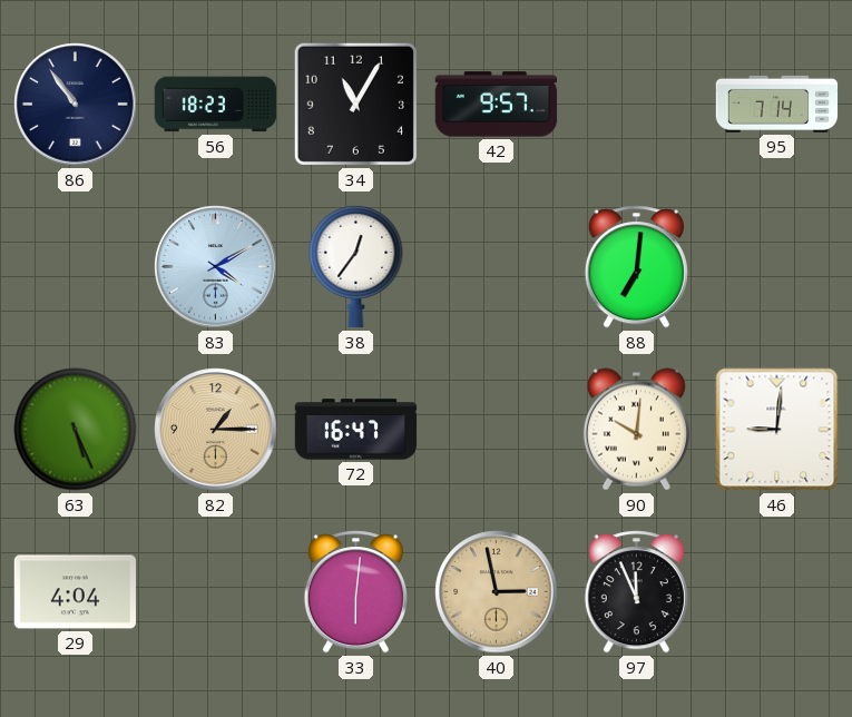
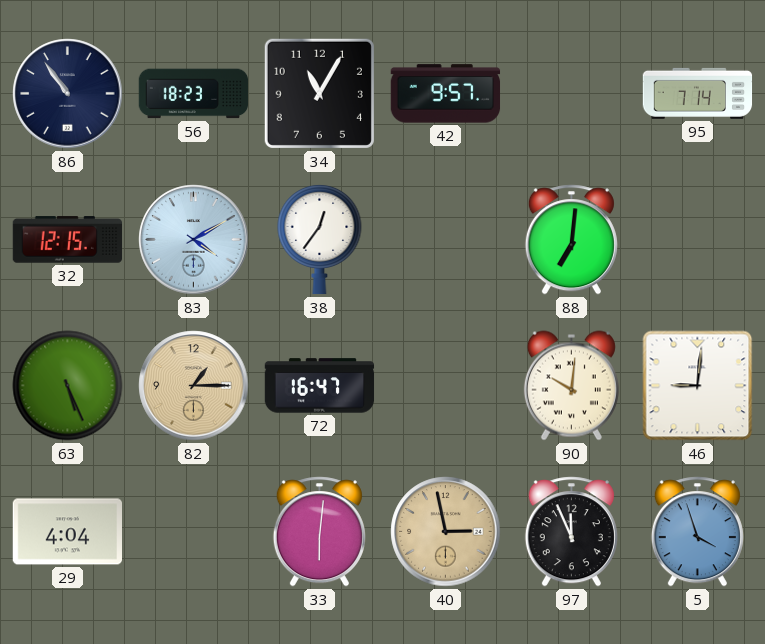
32: none -> 12:15 (67, 240)
5: none -> 3:57 (697, 532)
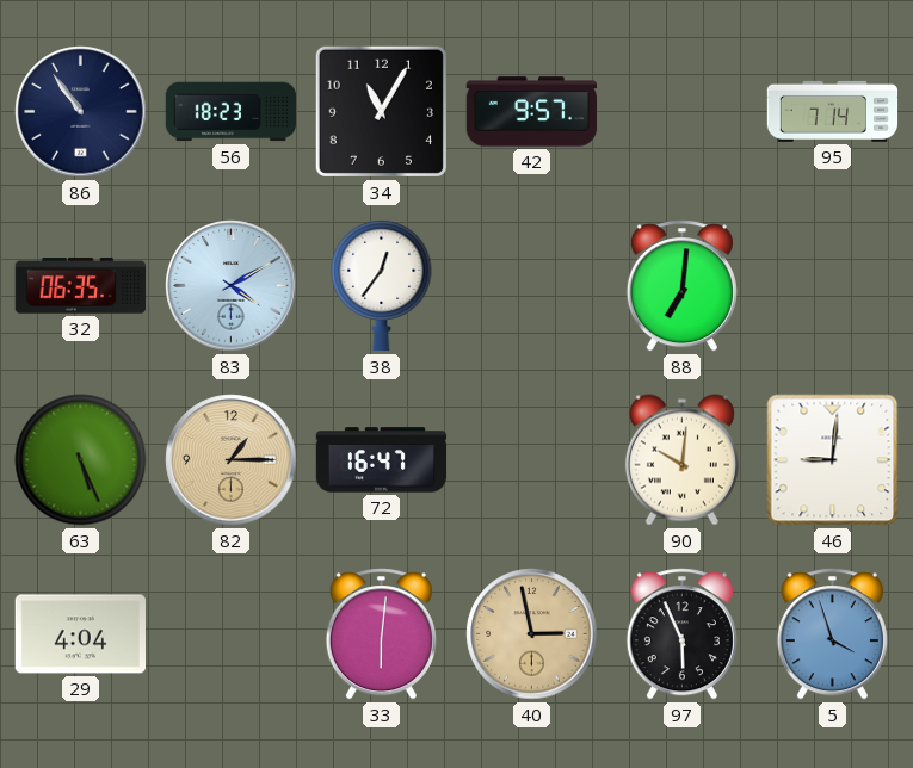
32: 12:15 -> 06:35 (80, 286)
97: 11:56 -> 5:56 (681, 634)
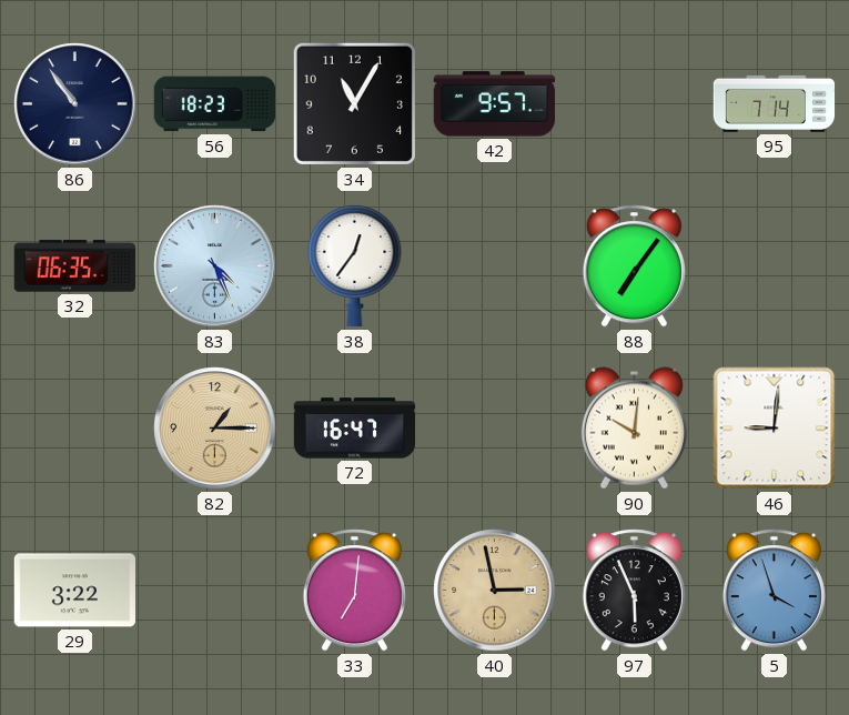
83: 4:10 -> 4:26 (215, 266)
88: 7:01 -> 7:06 (634, 266)
63: 5:26 -> none (81, 460)
29: 4:04 -> 3:22 (75, 591)
33: 6:01 -> 7:01 (354, 591)
